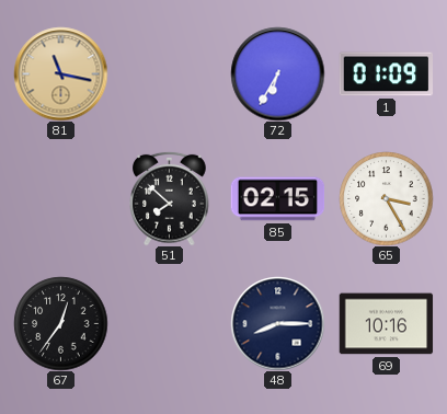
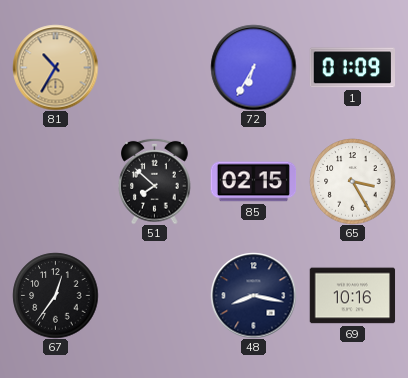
81: 11:17 -> 10:35 (55, 67)
48: 8:15 -> 8:17 (253, 295)
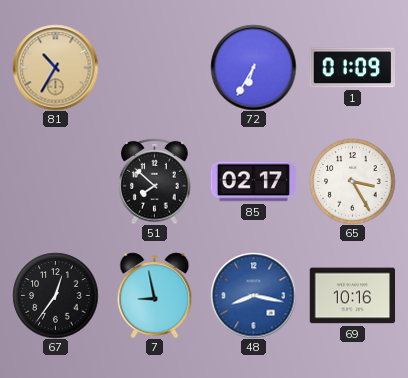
85: 02:15 -> 02:17 (253, 182)
7: none -> 8:58 (155, 295)
48 dial: navy -> blue (253, 295)
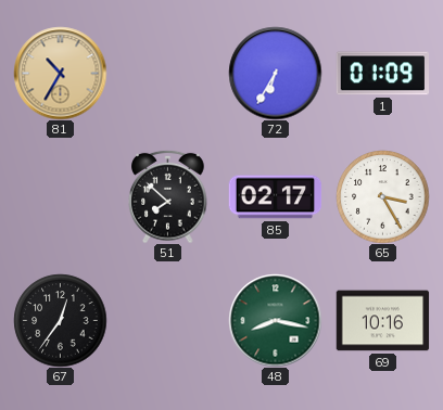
7: 8:58 -> none (155, 295)
48 dial: blue -> green (275, 320)
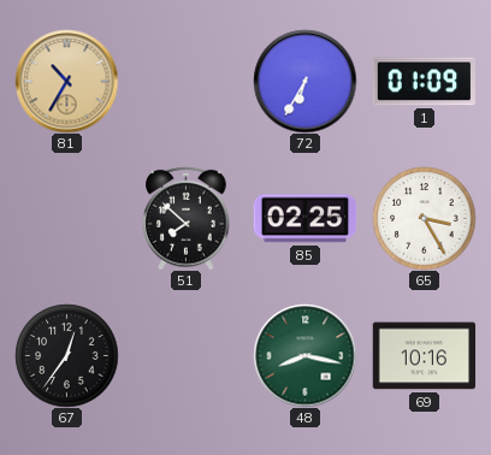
85: 02:17 -> 02:25 (304, 219)
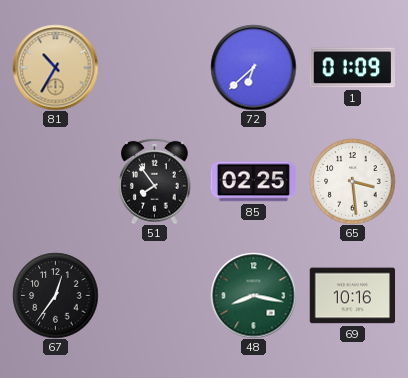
72: 6:35 -> 6:38 (253, 67)
51: 7:52 -> 7:54 (155, 181)
65: 3:25 -> 3:29 (352, 181)
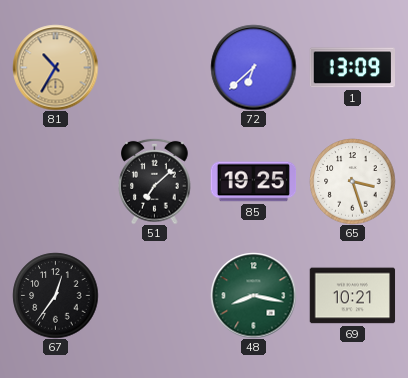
1: 01:09 -> 13:09 (352, 68)
51: 7:54 -> 7:08 (155, 181)
85: 02:25 -> 19:25 (253, 182)
65: 3:29 -> 3:27 (352, 181)
69: 10:16 -> 10:21 (352, 296)
